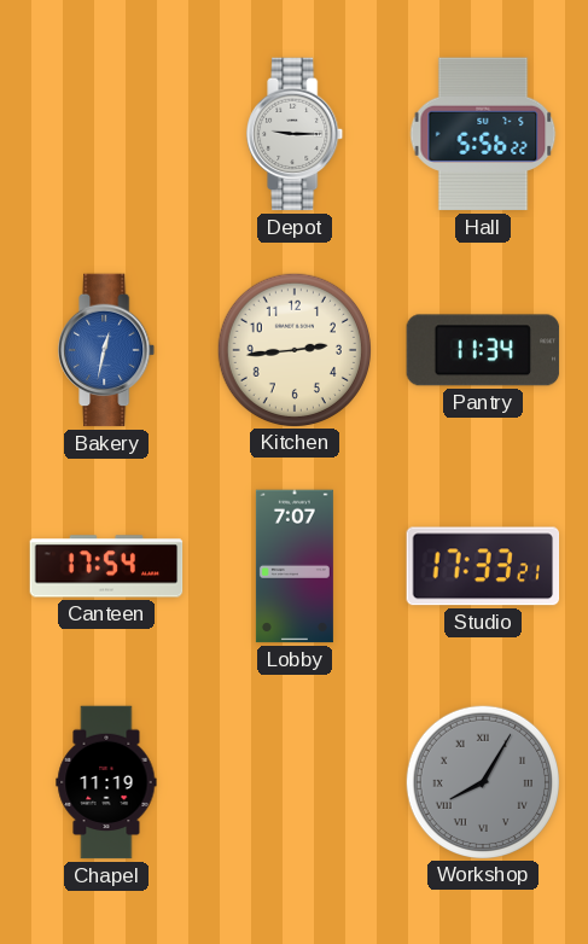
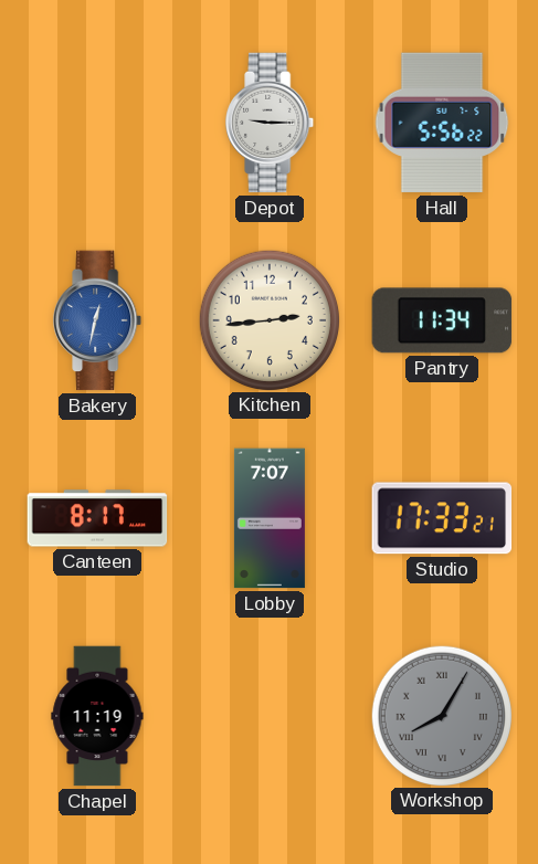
Canteen: 17:54 -> 8:17 (97, 518)
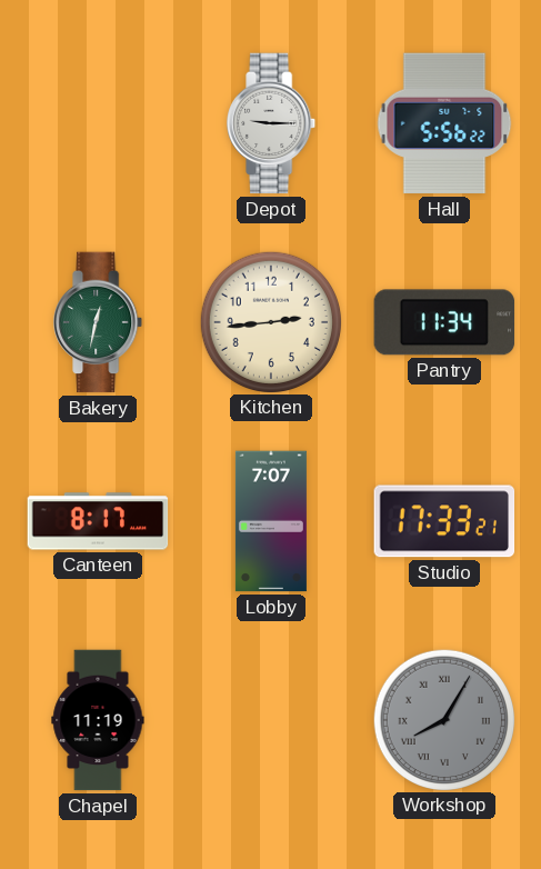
Bakery dial: blue -> green (99, 322)
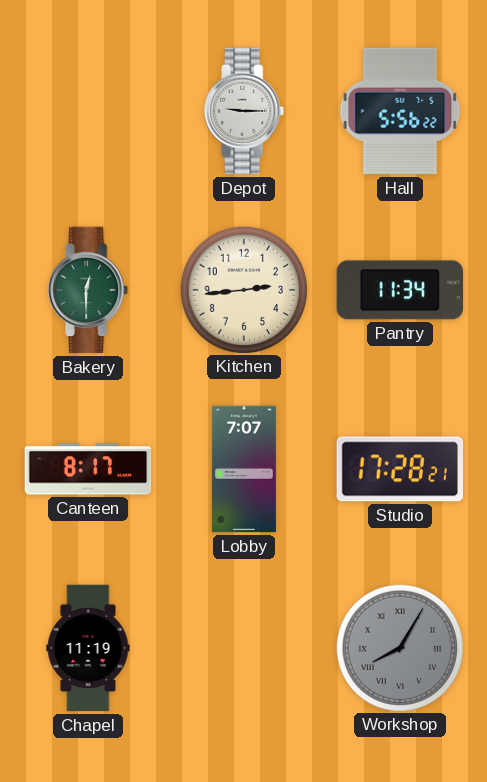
Bakery: 12:32 -> 12:30 (89, 290)
Studio: 17:33 -> 17:28 (400, 469)
